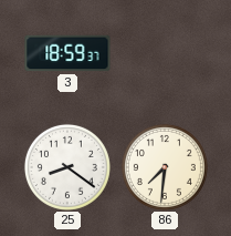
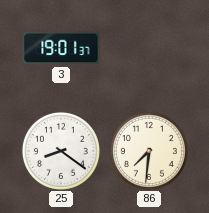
3: 18:59 -> 19:01 (61, 48)
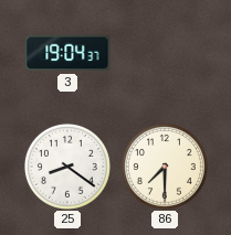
3: 19:01 -> 19:04 (67, 53)
86: 7:31 -> 7:30 (165, 167)
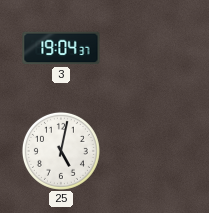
25: 8:21 -> 5:02 (61, 151)
86: 7:30 -> none (165, 167)
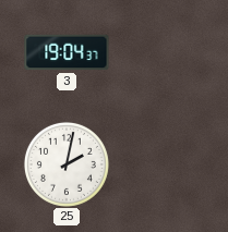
25: 5:02 -> 2:02 (67, 164)
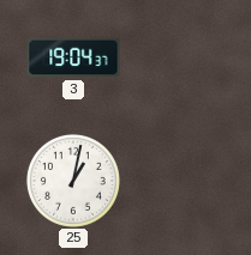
25: 2:02 -> 1:02 (73, 181)
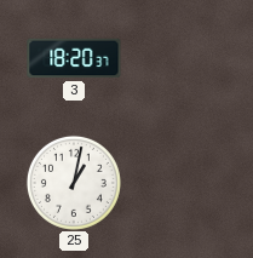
3: 19:04 -> 18:20 (74, 58)
